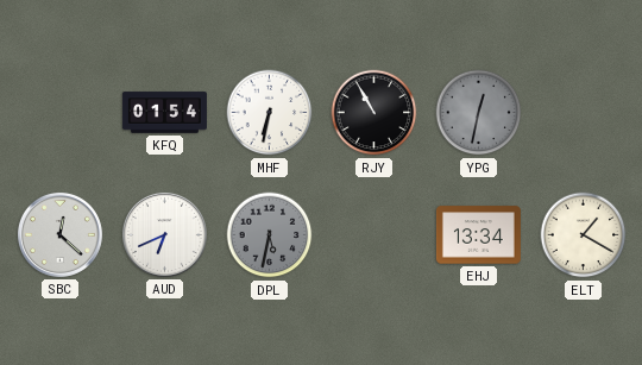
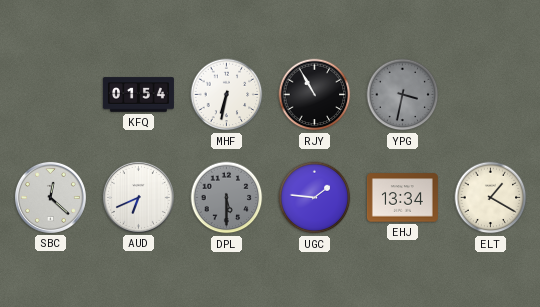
YPG: 12:32 -> 3:32 (403, 95)
DPL: 5:32 -> 5:30 (227, 198)
UGC: none -> 1:46 (315, 198)
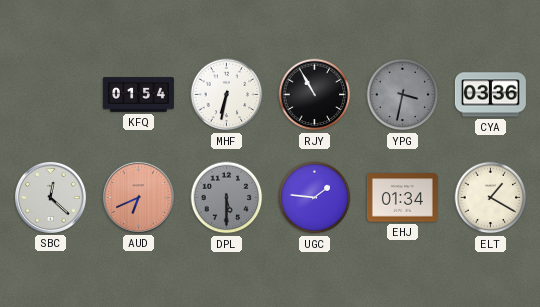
CYA: none -> 03:36 (490, 95)
AUD dial: white -> salmon (138, 197)
EHJ: 13:34 -> 01:34 (402, 198)
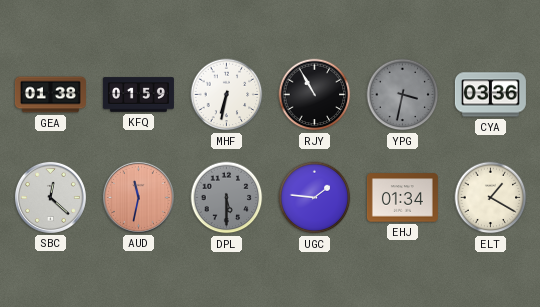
GEA: none -> 01:38 (50, 95)
KFQ: 01:54 -> 01:59 (138, 95)
AUD: 6:41 -> 11:32 (138, 197)
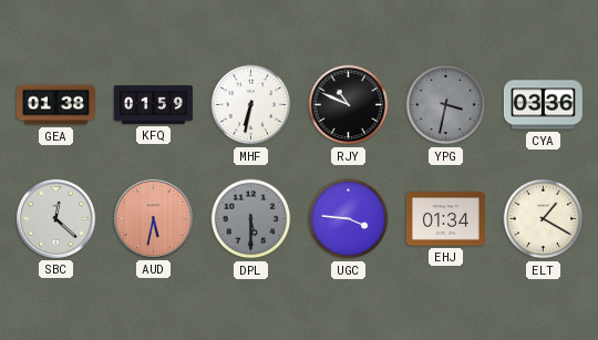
RJY: 10:55 -> 10:49 (349, 105)
AUD: 11:32 -> 5:32 (153, 218)
UGC: 1:46 -> 3:46 (349, 219)
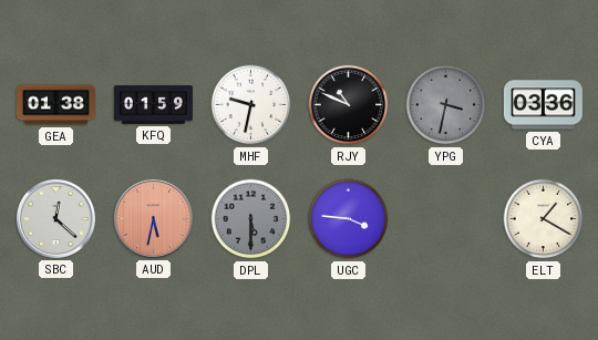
MHF: 6:32 -> 9:32 (251, 105)
EHJ: 01:34 -> none (445, 219)
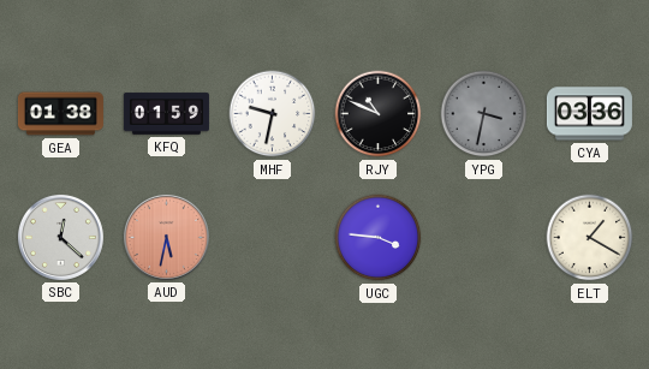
DPL: 5:30 -> none (251, 219)
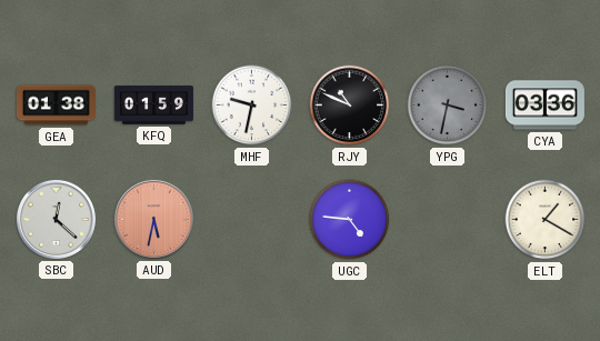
UGC: 3:46 -> 4:46 (350, 220)
